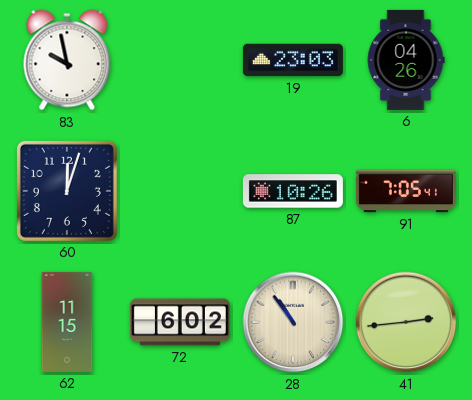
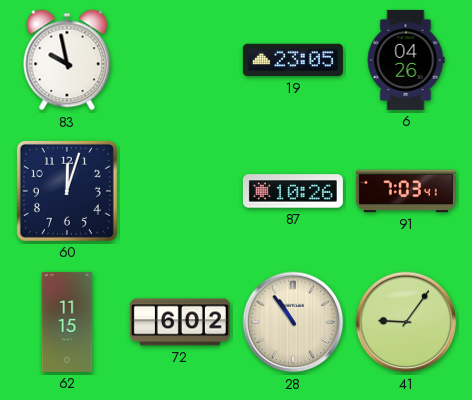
19: 23:03 -> 23:05 (293, 60)
91: 7:05 -> 7:03 (406, 191)
41: 2:44 -> 9:06 (406, 322)
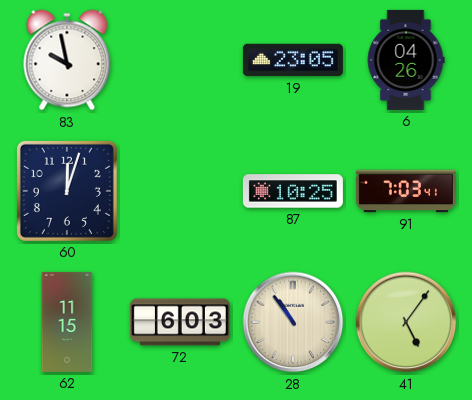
87: 10:26 -> 10:25 (293, 191)
72: 6:02 -> 6:03 (180, 322)
41: 9:06 -> 5:06 (406, 322)
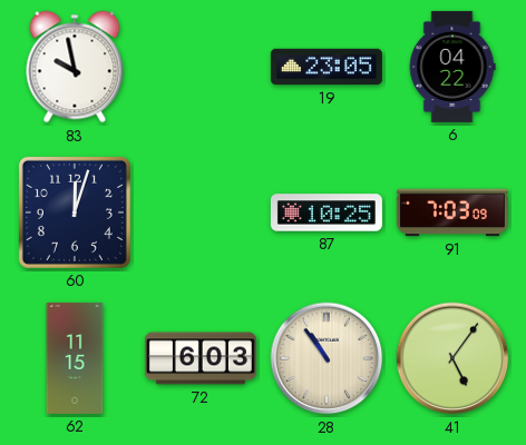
6: 04:26 -> 04:22 (452, 67)
91: 7:03:41 -> 7:03:09 (452, 212)
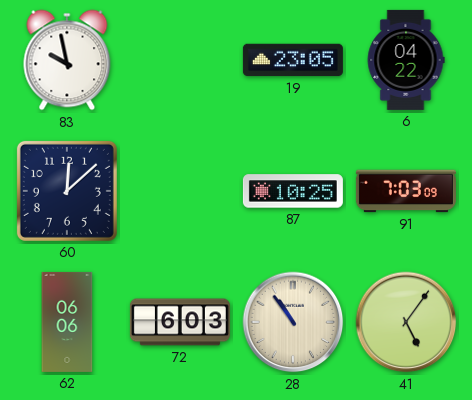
60: 12:03 -> 12:08 (67, 191)
62: 11:15 -> 06:06 (67, 322)
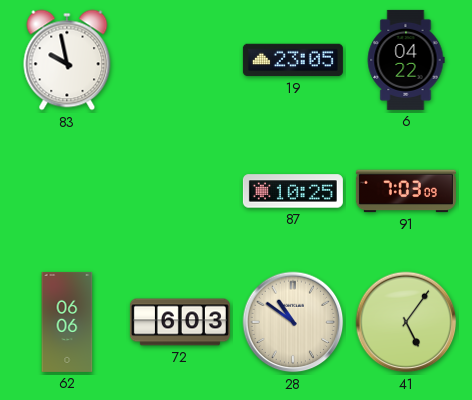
60: 12:08 -> none (67, 191)
28: 10:54 -> 10:51 (293, 322)
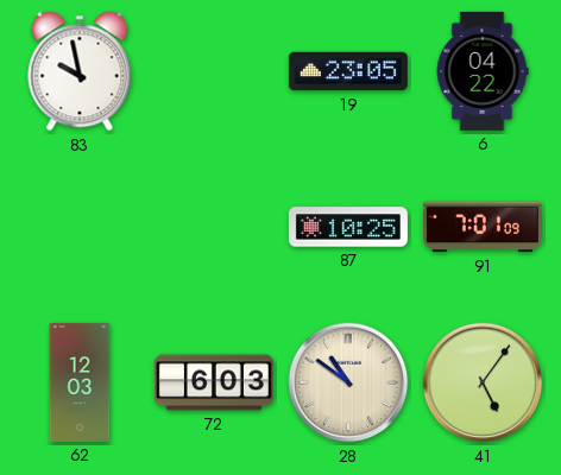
91: 7:03 -> 7:01 (483, 227)
62: 06:06 -> 12:03 (80, 382)
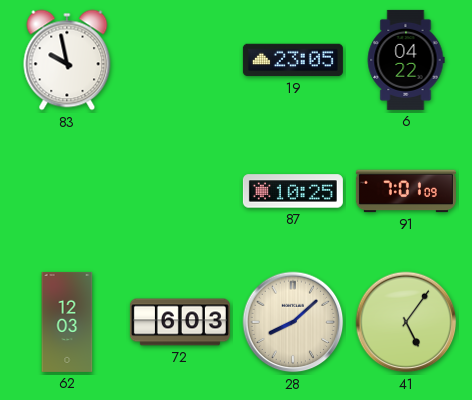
28: 10:51 -> 8:08 (293, 322)
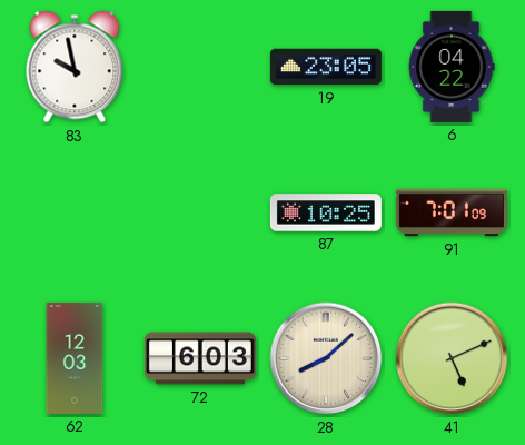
41: 5:06 -> 5:11 (452, 358)
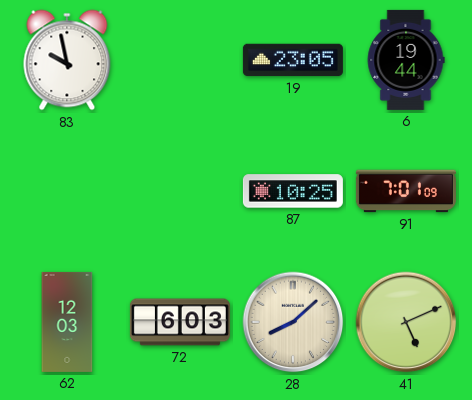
6: 04:22 -> 19:44 (406, 60)
